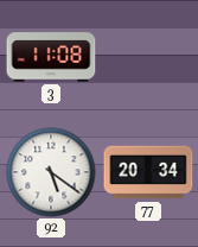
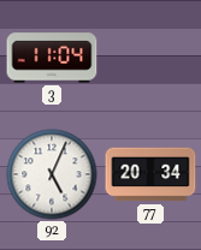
3: 11:08 -> 11:04 (52, 58)
92: 5:21 -> 5:04 (52, 174)
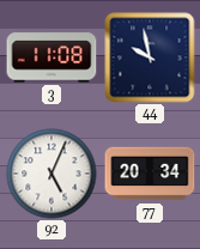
3: 11:04 -> 11:08 (51, 57)
44: none -> 9:58 (150, 57)
